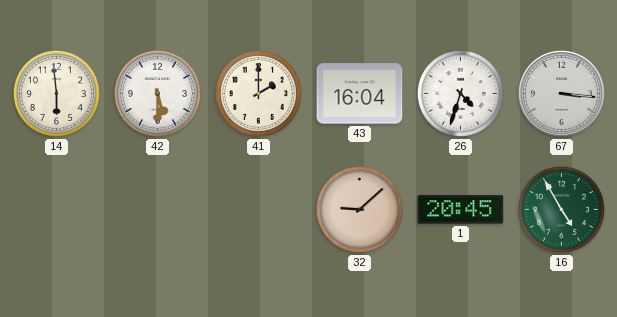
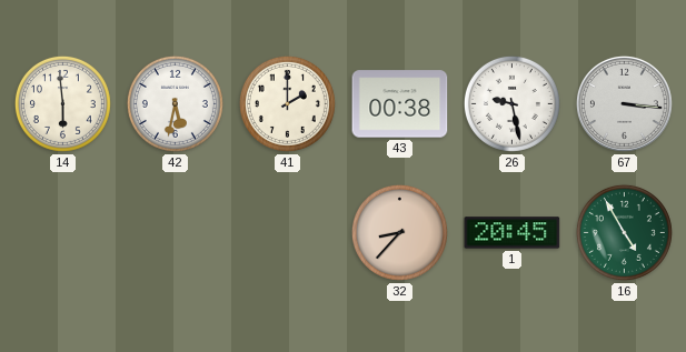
42: 5:30 -> 5:32 (175, 103)
43: 16:04 -> 00:38 (400, 104)
26: 4:33 -> 9:28 (511, 103)
32: 9:08 -> 8:37 (399, 232)
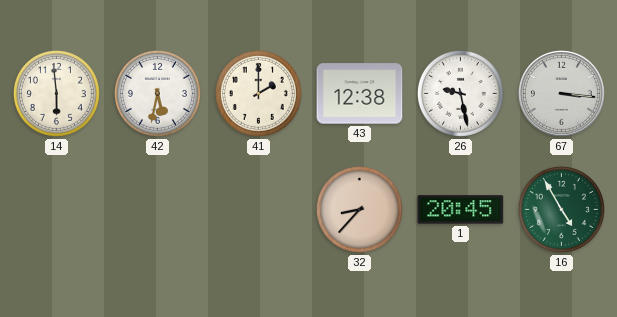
43: 00:38 -> 12:38 (360, 94)
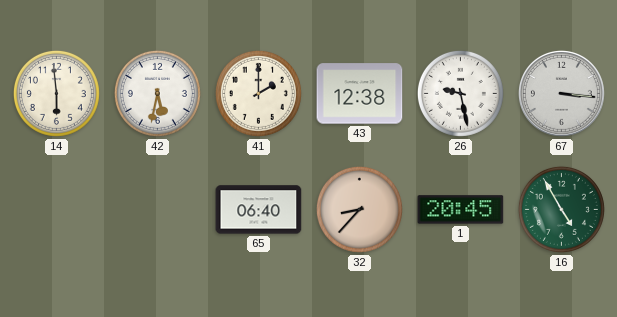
65: none -> 06:40 (259, 210)
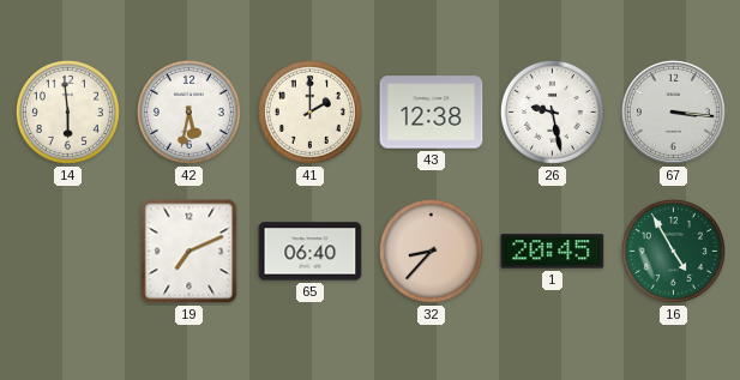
19: none -> 7:11 (189, 252)
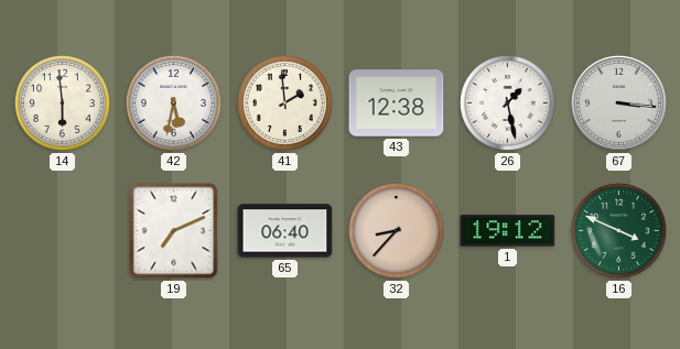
41: 2:00 -> 1:59 (284, 102)
26: 9:28 -> 1:28 (507, 102)
1: 20:45 -> 19:12 (508, 231)
16: 4:55 -> 3:49 (618, 230)
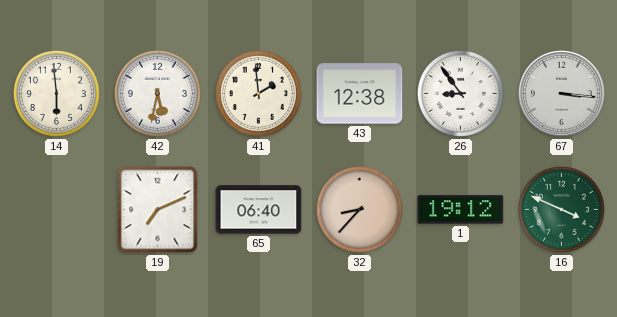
26: 1:28 -> 8:54 (460, 93)
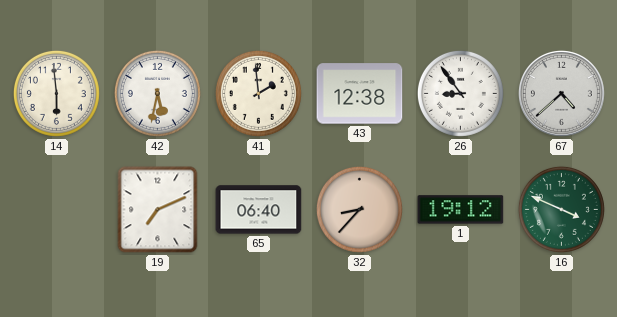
67: 3:16 -> 4:38 (561, 93)
